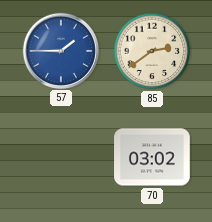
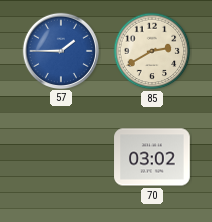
85: 2:39 -> 2:40 (152, 51)
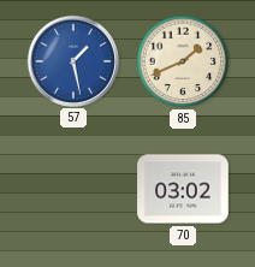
57: 1:45 -> 1:28 (72, 60)
85: 2:40 -> 1:41 (183, 61)
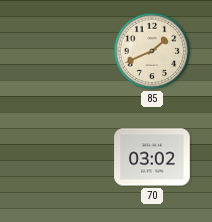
57: 1:28 -> none (72, 60)
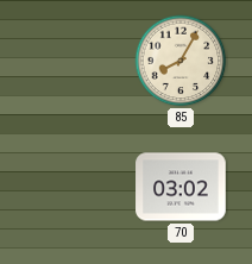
85: 1:41 -> 8:05 (181, 61)
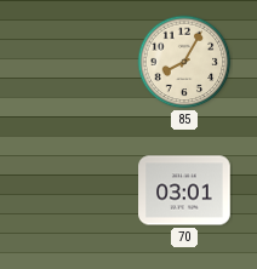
70: 03:02 -> 03:01 (184, 190)
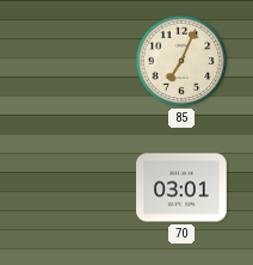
85: 8:05 -> 7:04 (181, 61)
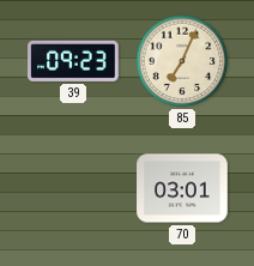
39: none -> 09:23 (73, 61)
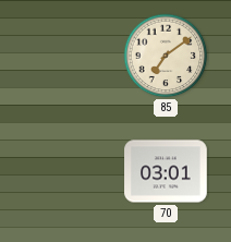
39: 09:23 -> none (73, 61)
85: 7:04 -> 7:09 (166, 56)
